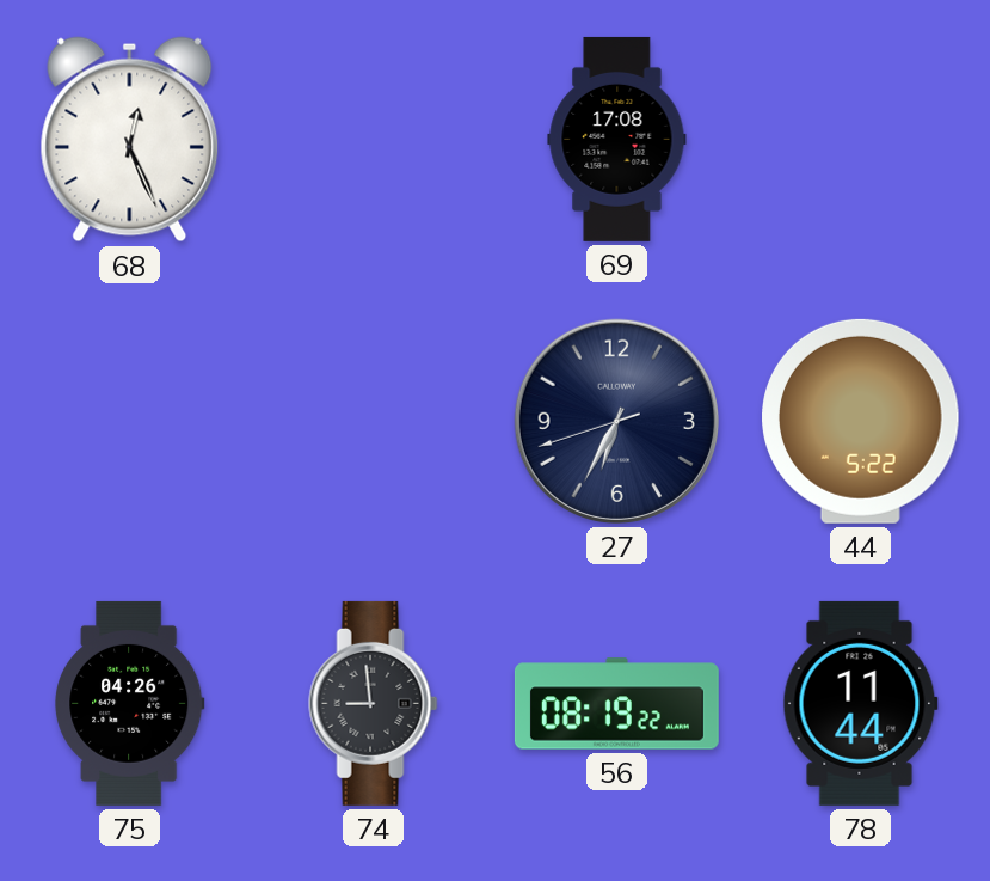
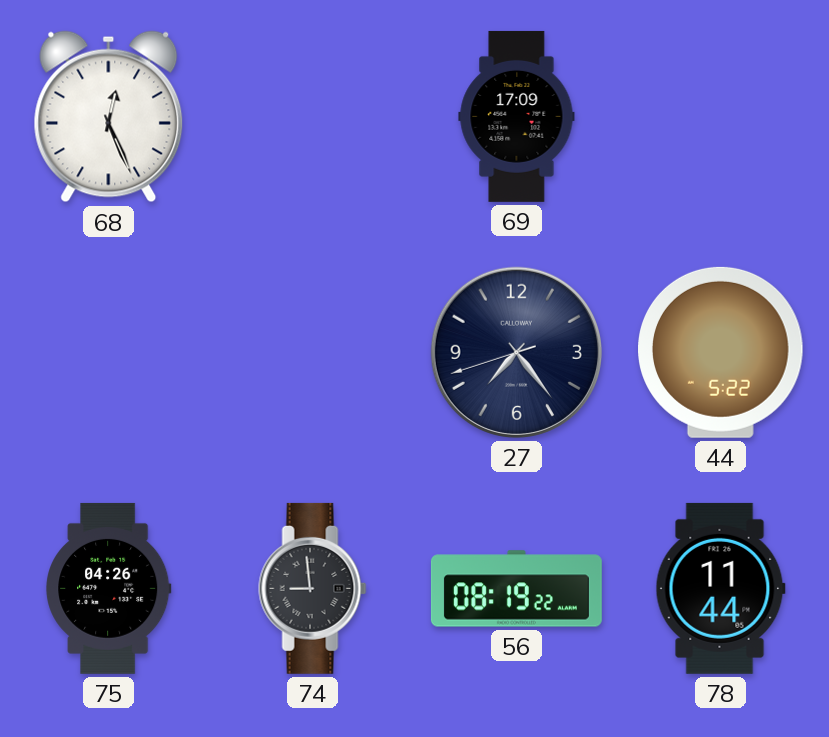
69: 17:08 -> 17:09 (517, 116)
27: 6:34 -> 7:23 (516, 352)
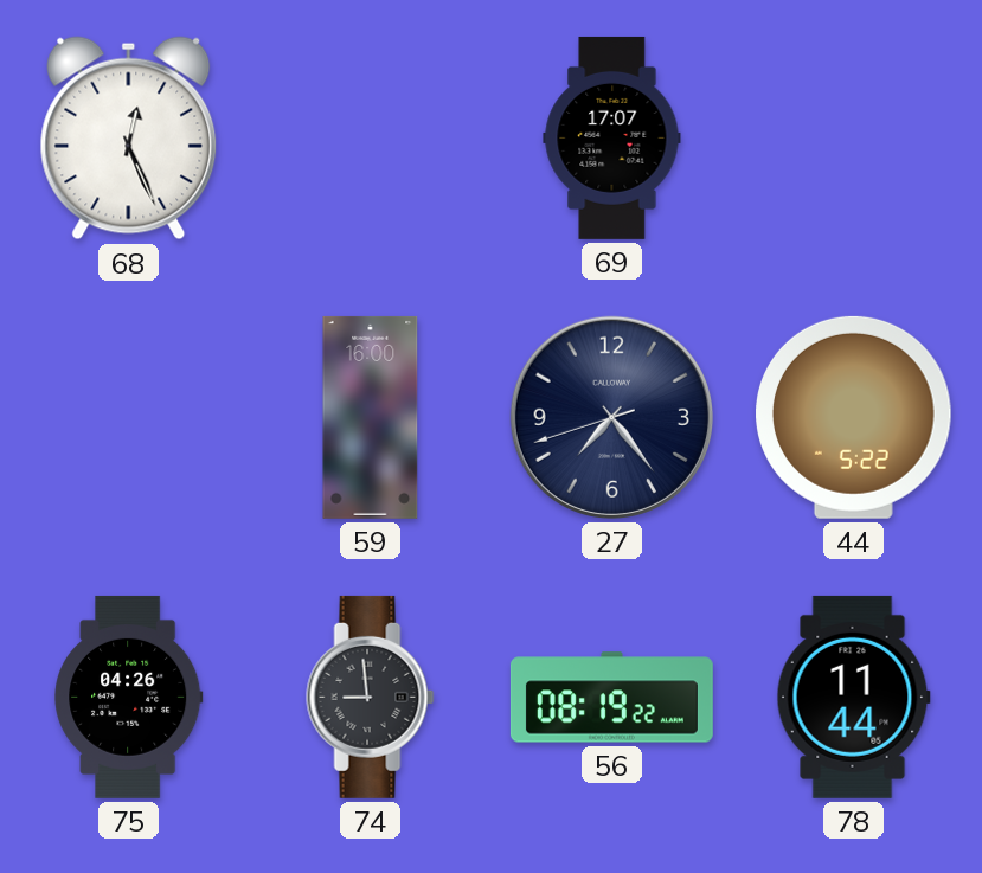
69: 17:09 -> 17:07 (612, 137)
59: none -> 16:00 (371, 417)
